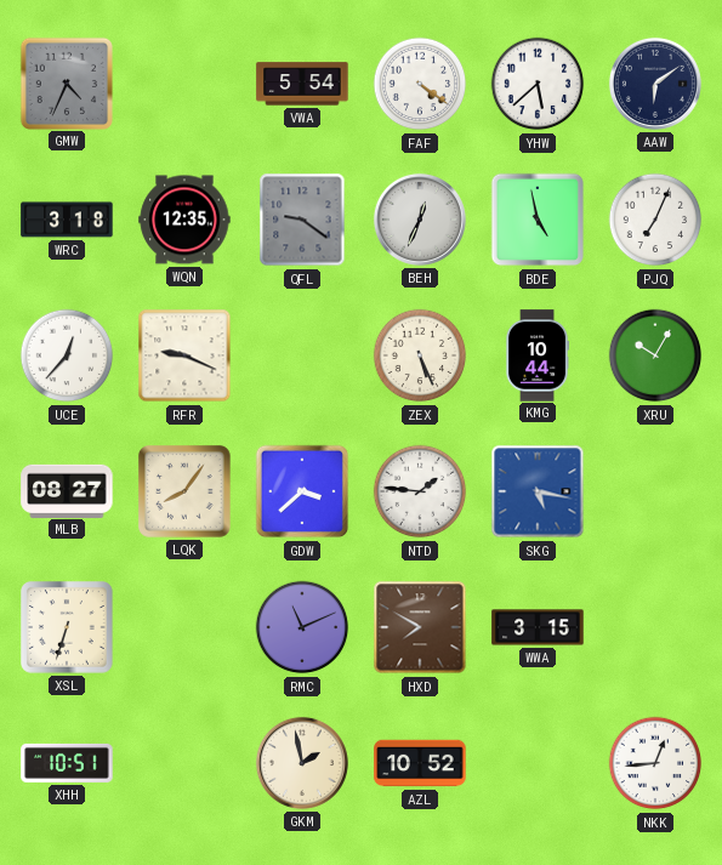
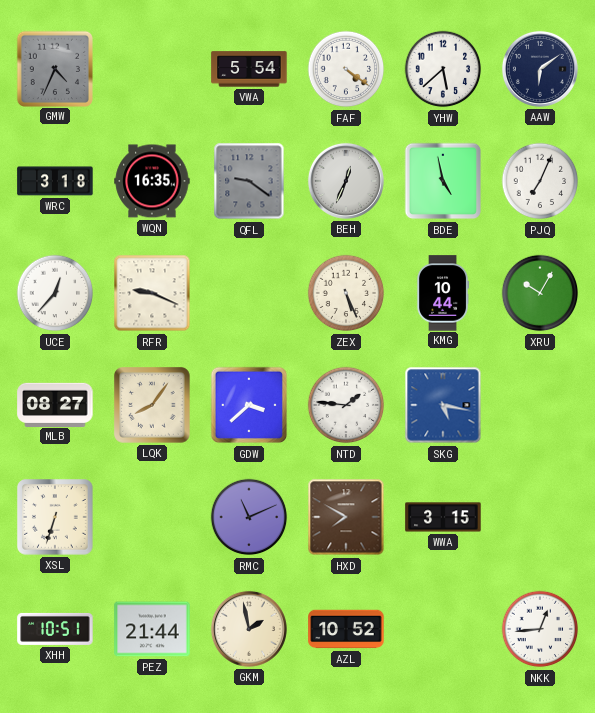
WQN: 12:35 -> 16:35 (152, 181)
PEZ: none -> 21:44 (152, 629)
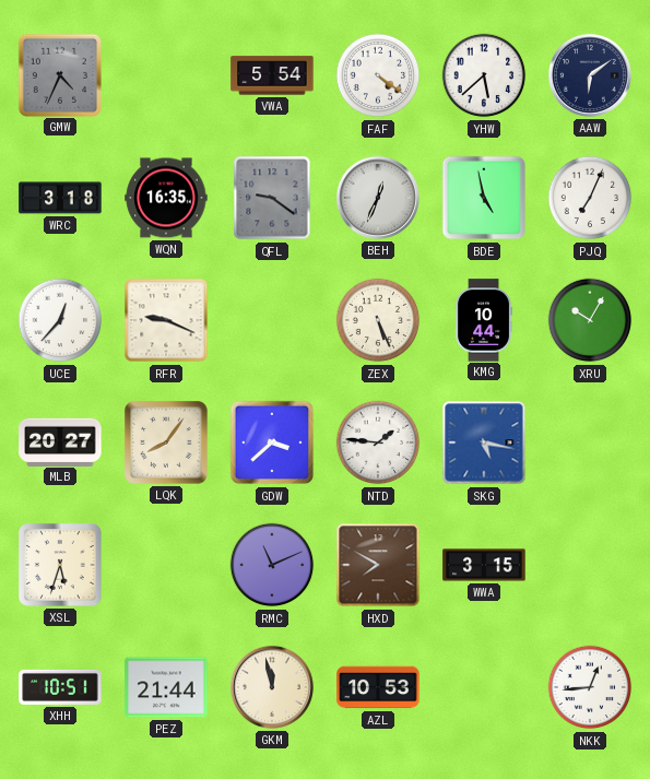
MLB: 08:27 -> 20:27 (60, 441)
XSL: 6:33 -> 5:33 (60, 565)
GKM: 1:58 -> 11:58 (272, 687)
AZL: 10:52 -> 10:53 (378, 687)
